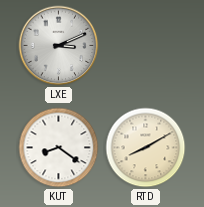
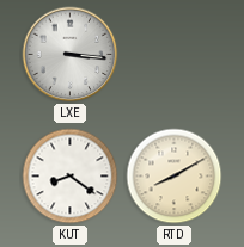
LXE: 3:11 -> 3:16 (71, 55)
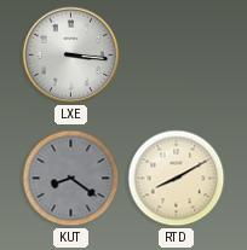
KUT dial: white -> grey (71, 179)
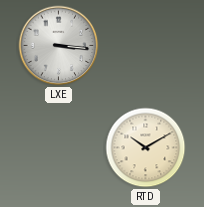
KUT: 8:21 -> none (71, 179)
RTD: 8:10 -> 10:10 (146, 148)
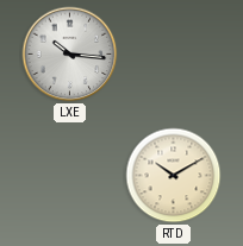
LXE: 3:16 -> 10:16 (70, 55)
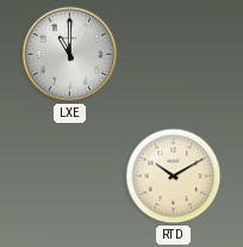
LXE: 10:16 -> 11:00 (70, 55)
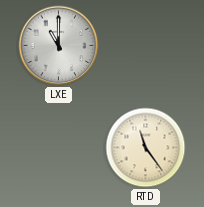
RTD: 10:10 -> 11:24 (146, 148)
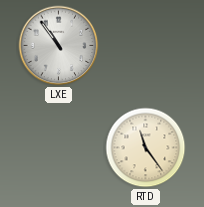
LXE: 11:00 -> 10:54 (59, 46)
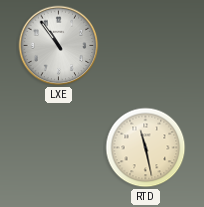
RTD: 11:24 -> 11:28 (146, 148)
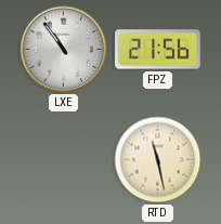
FPZ: none -> 21:56 (158, 50)
